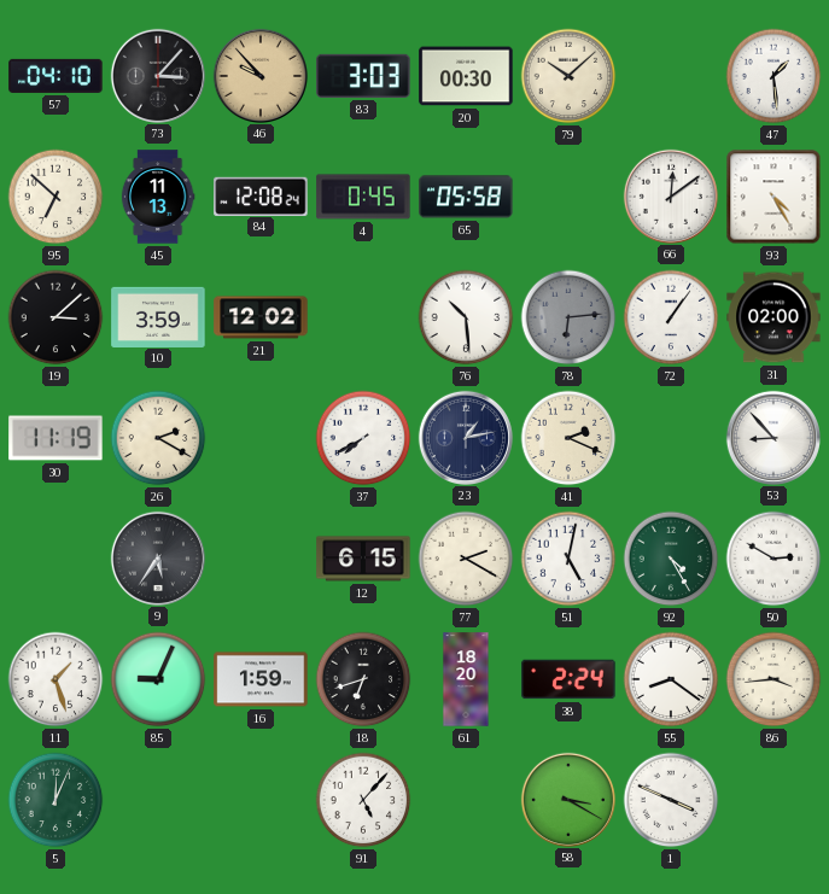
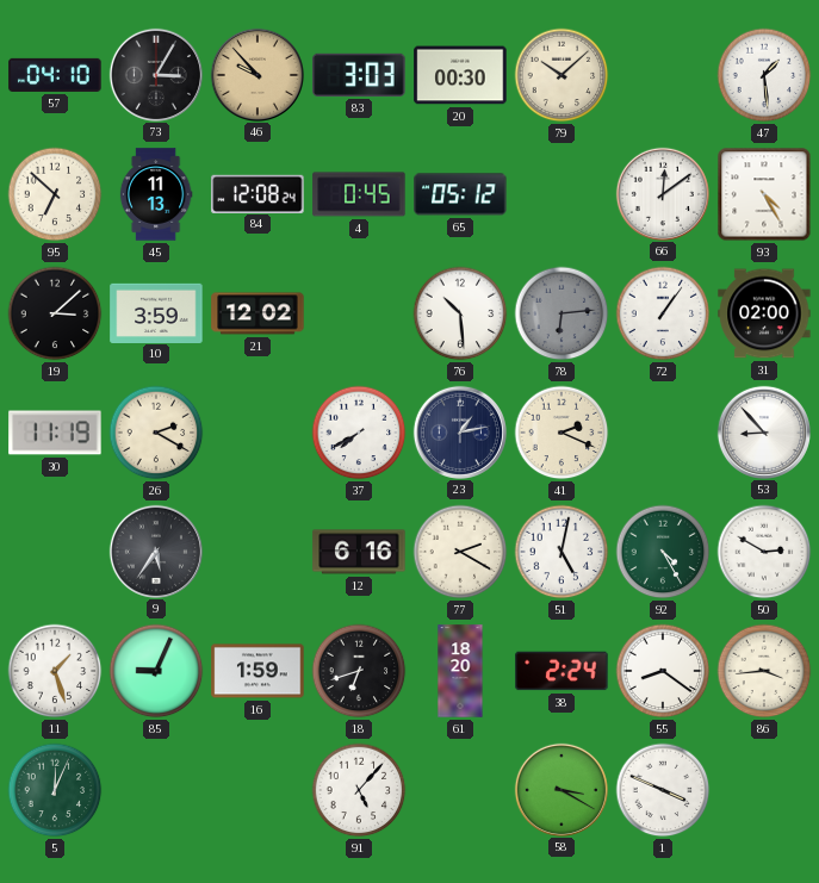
73: 3:07 -> 3:05 (155, 74)
65: 05:58 -> 05:12 (460, 194)
12: 6:15 -> 6:16 (359, 552)
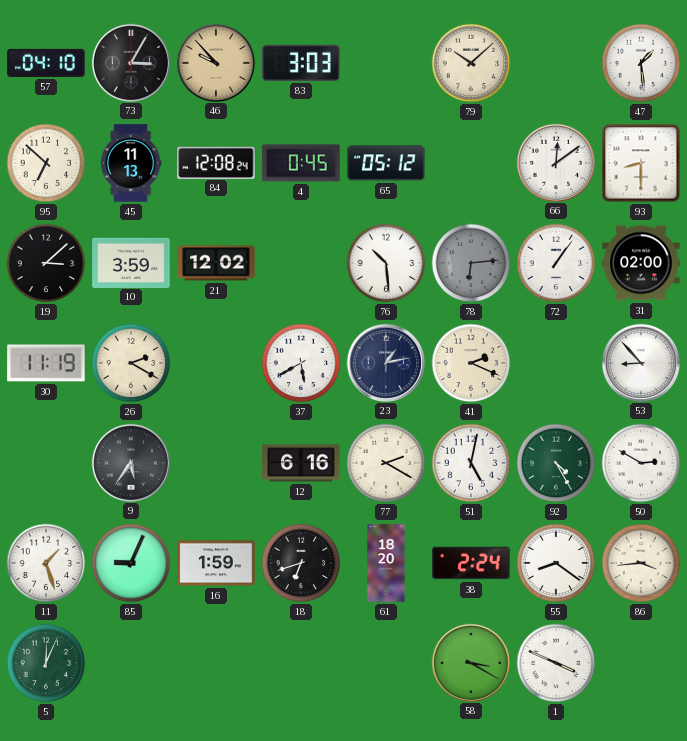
20: 00:30 -> none (460, 75)
93: 4:25 -> 8:30 (641, 163)
37: 7:40 -> 5:40 (301, 363)
91: 5:07 -> none (359, 790)
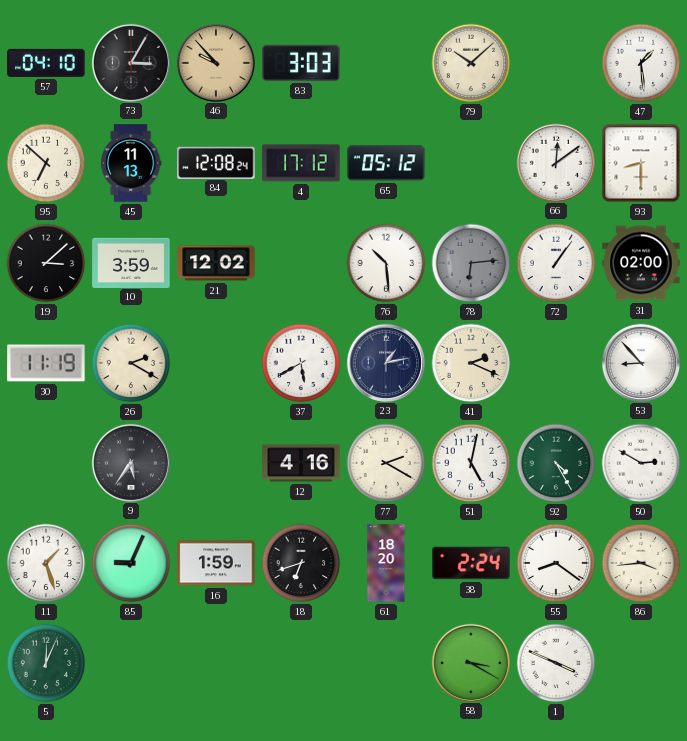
4: 0:45 -> 17:12 (301, 163)
12: 6:16 -> 4:16 (301, 463)
